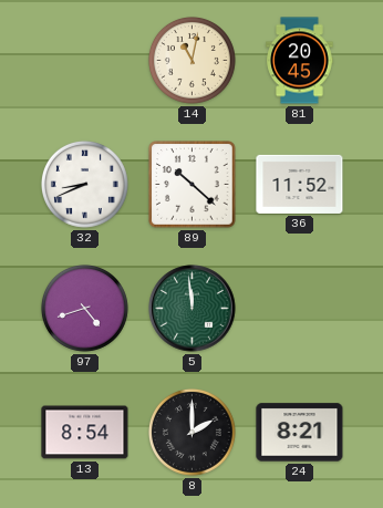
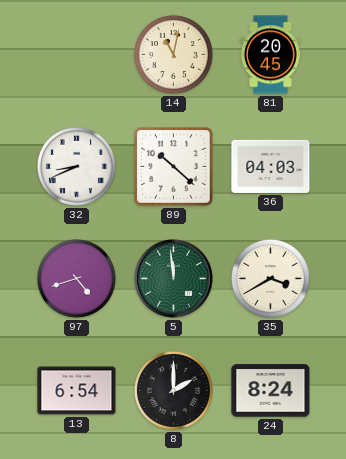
36: 11:52 -> 04:03 (271, 166)
35: none -> 3:40 (270, 278)
13: 8:54 -> 6:54 (77, 391)
24: 8:21 -> 8:24 (271, 391)
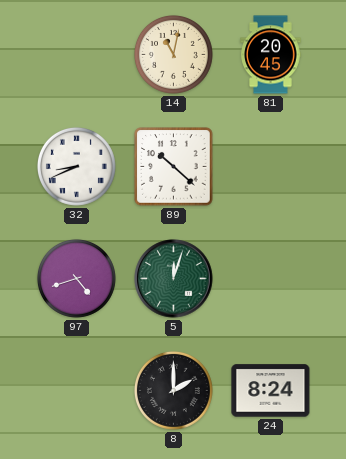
36: 04:03 -> none (271, 166)
5: 11:59 -> 12:03 (174, 279)
35: 3:40 -> none (270, 278)
13: 6:54 -> none (77, 391)
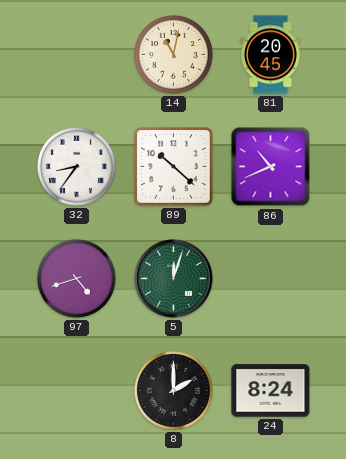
32: 8:41 -> 8:36 (76, 166)
86: none -> 10:41 (271, 167)
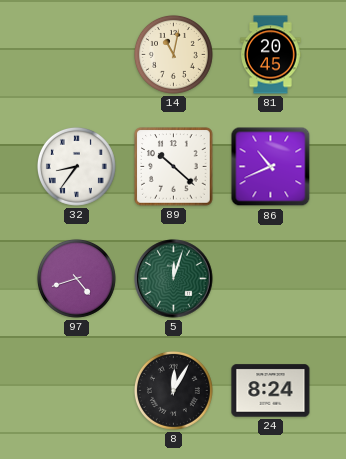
8: 2:00 -> 12:05 (173, 390)
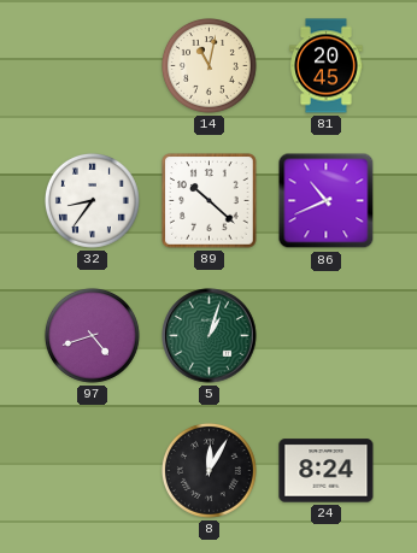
5: 12:03 -> 1:03 (210, 336)
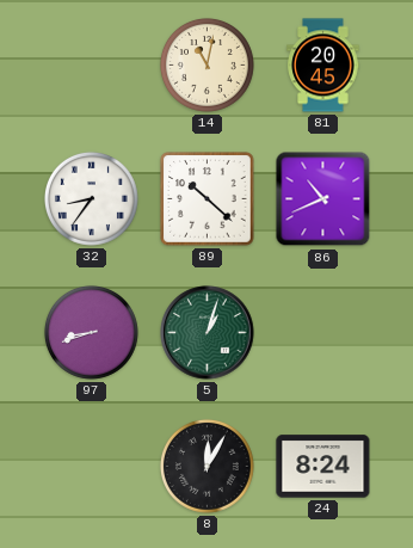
97: 4:42 -> 8:42 (91, 332)
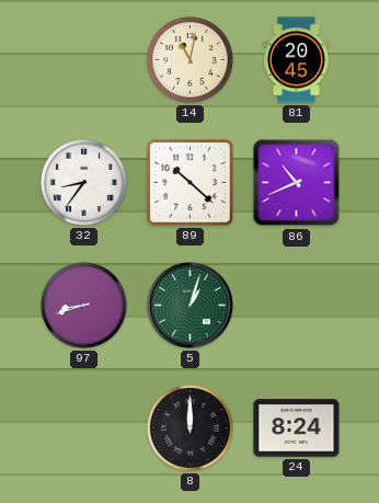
8: 12:05 -> 12:00 (190, 427)
